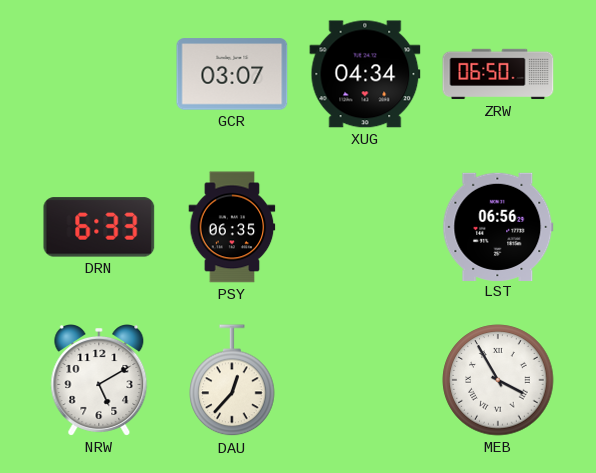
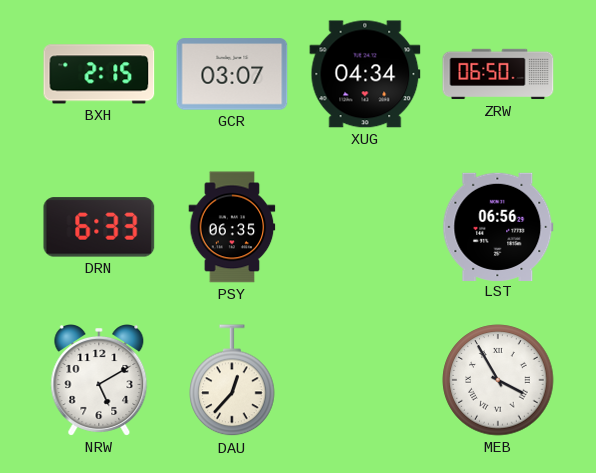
BXH: none -> 2:15 (99, 74)
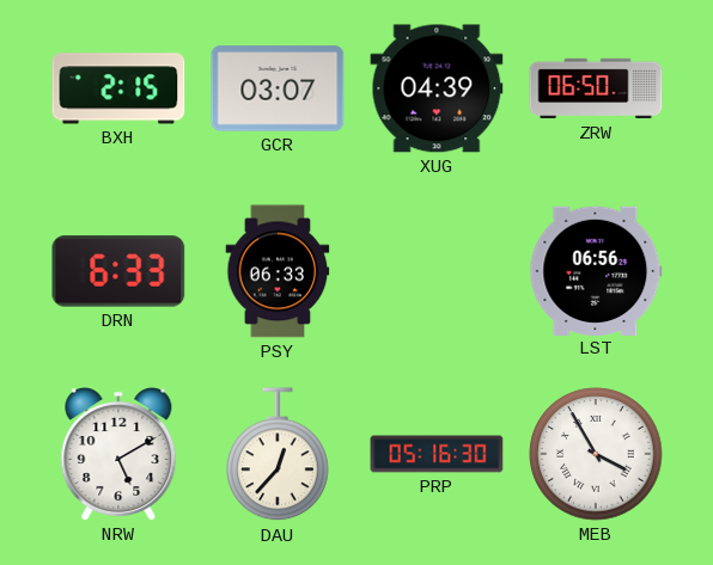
XUG: 04:34 -> 04:39 (437, 88)
PSY: 06:35 -> 06:33 (278, 271)
PRP: none -> 05:16 (437, 454)
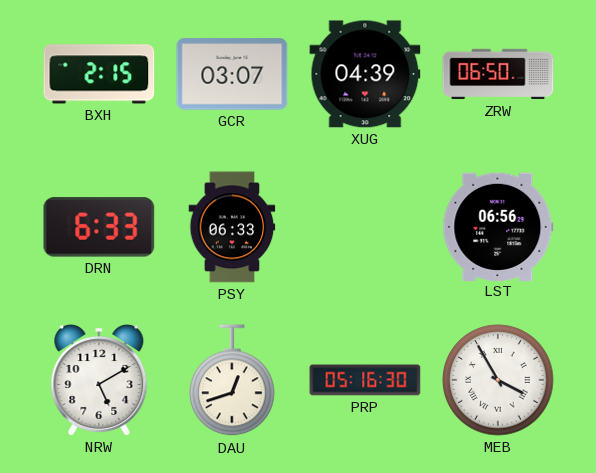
DAU: 12:37 -> 12:42 (232, 381)
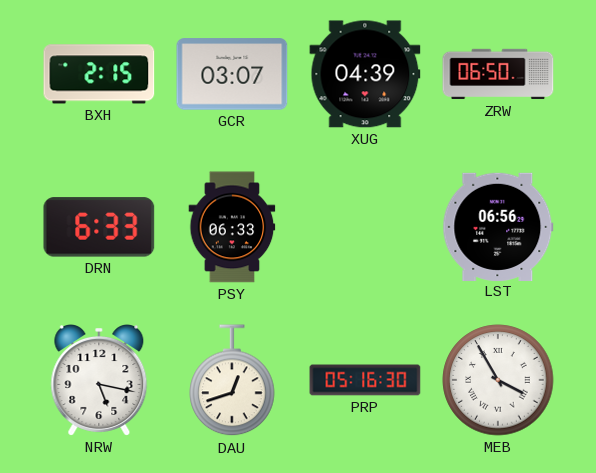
NRW: 5:10 -> 5:17 (99, 381)
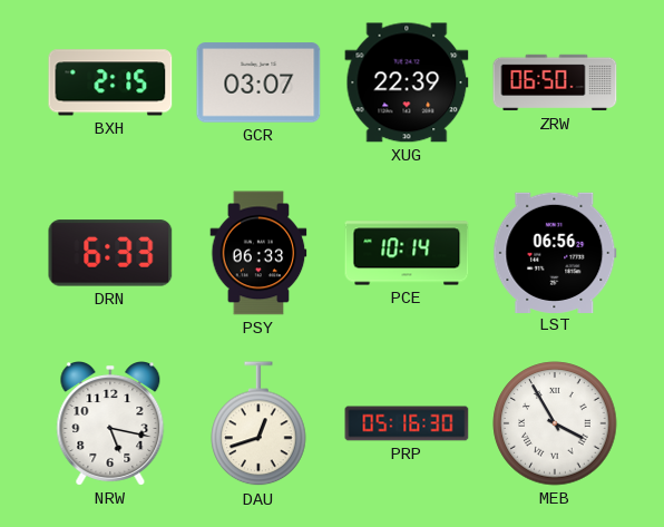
XUG: 04:39 -> 22:39 (407, 82)
PCE: none -> 10:14 (407, 253)
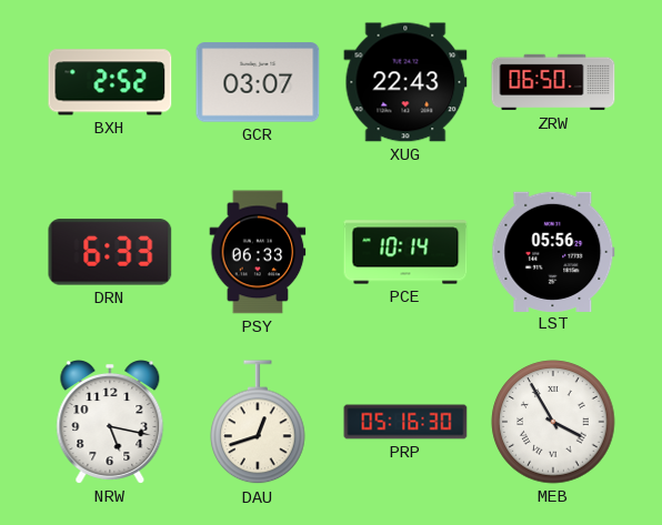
BXH: 2:15 -> 2:52 (110, 82)
XUG: 22:39 -> 22:43 (405, 82)
LST: 06:56 -> 05:56 (553, 251)
